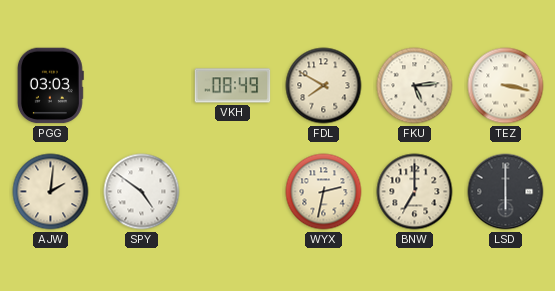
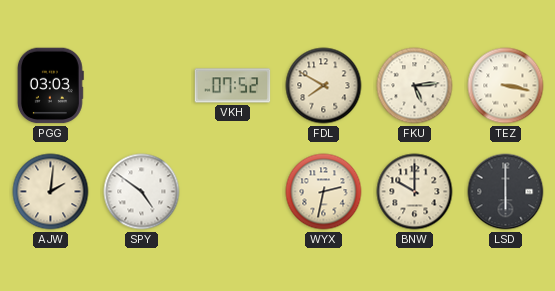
VKH: 08:49 -> 07:52 (233, 86)
BNW: 7:00 -> 10:00 (415, 192)
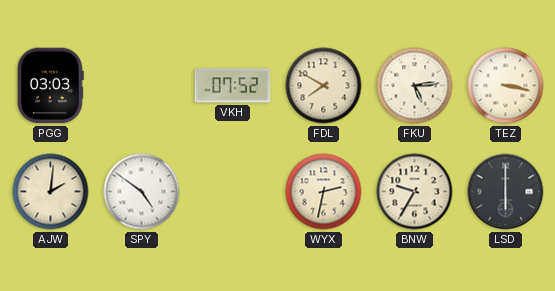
BNW: 10:00 -> 9:35 (415, 192)
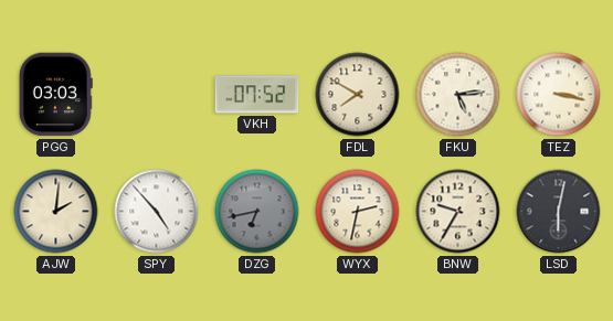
SPY: 4:51 -> 4:53 (157, 212)
DZG: none -> 6:43 (257, 212)
LSD: 6:00 -> 6:02 (559, 212)
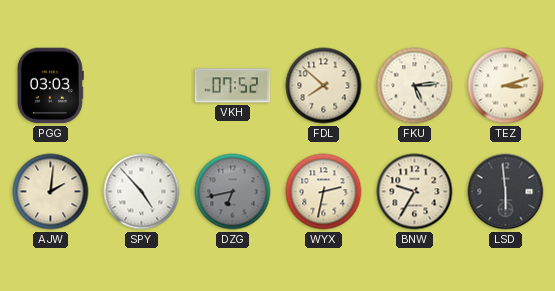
FDL: 7:50 -> 7:52 (324, 86)
TEZ: 3:17 -> 3:12 (506, 86)
LSD: 6:02 -> 5:59 (506, 192)
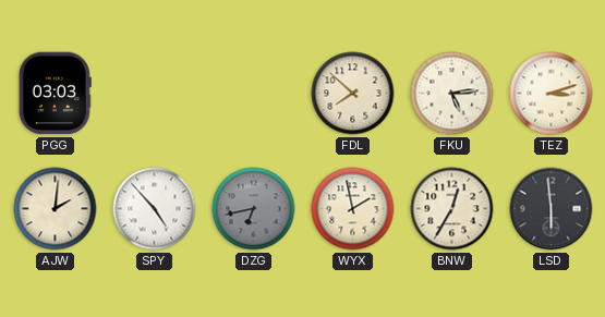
VKH: 07:52 -> none (233, 86)
WYX: 2:32 -> 1:58 (353, 209)
BNW: 9:35 -> 12:35 (452, 209)
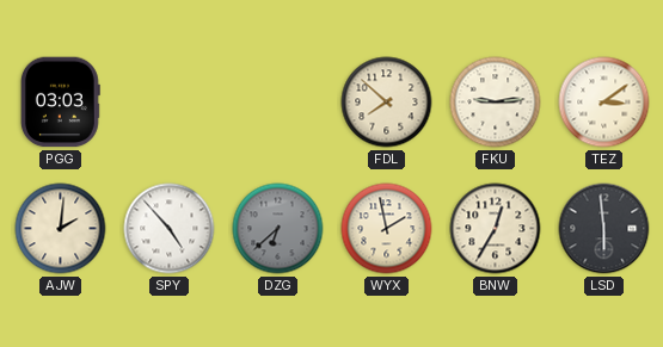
FKU: 5:14 -> 9:14 (496, 103)
TEZ: 3:12 -> 3:09 (604, 103)
DZG: 6:43 -> 6:38 (278, 229)
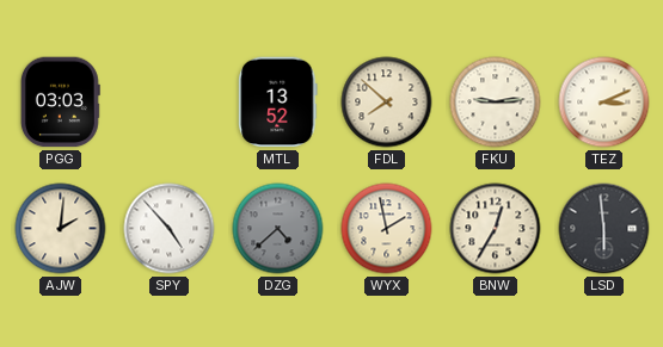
MTL: none -> 13:52 (278, 103)
TEZ: 3:09 -> 3:11 (604, 103)
DZG: 6:38 -> 4:38 (278, 229)
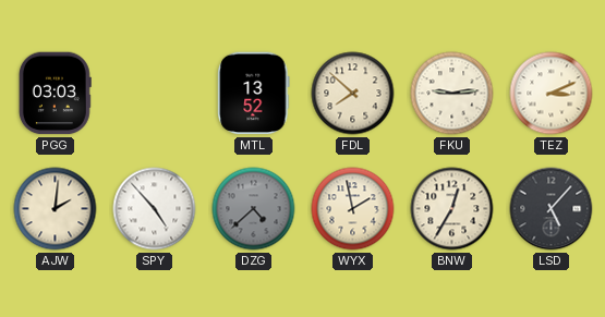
LSD: 5:59 -> 5:07 (552, 209)
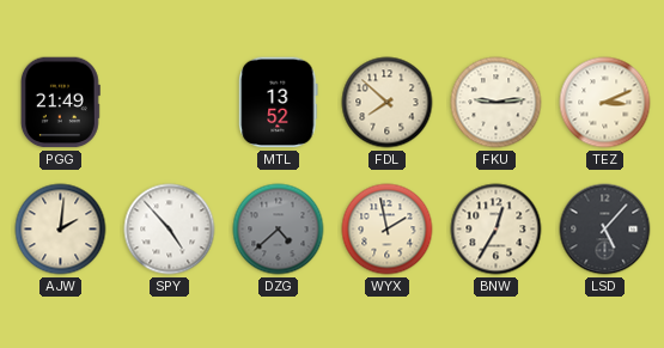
PGG: 03:03 -> 21:49 (60, 103)
